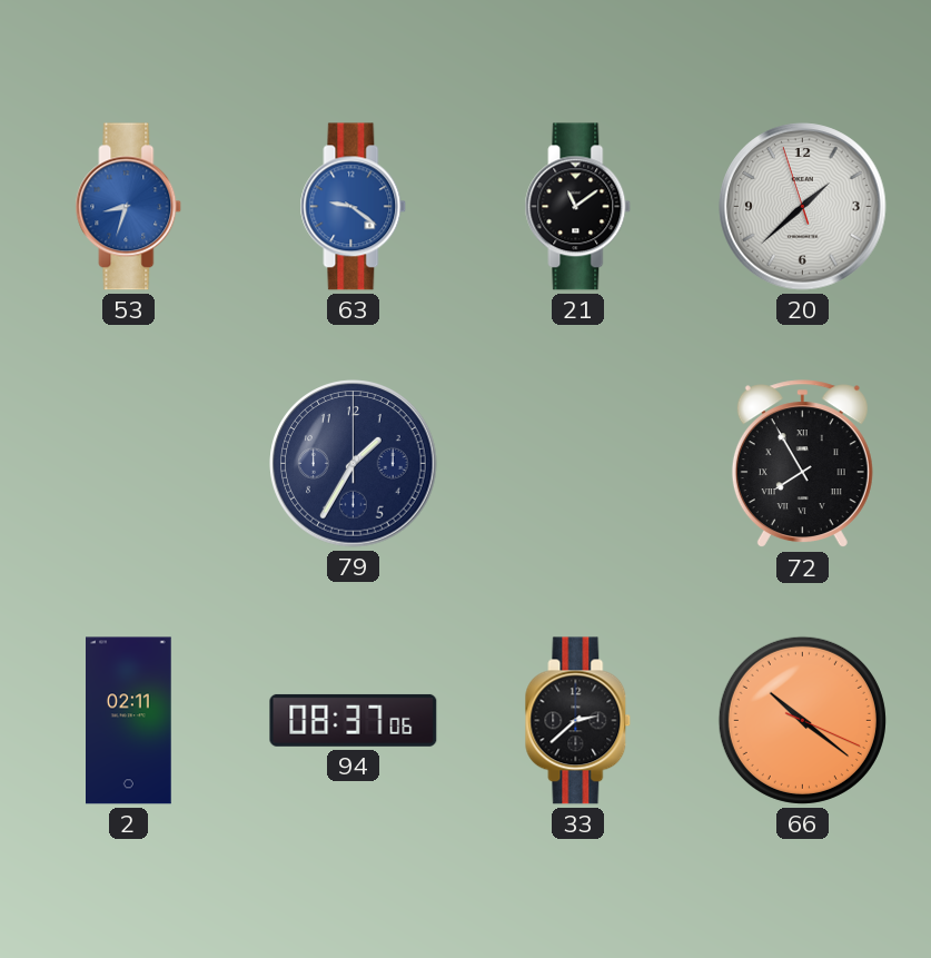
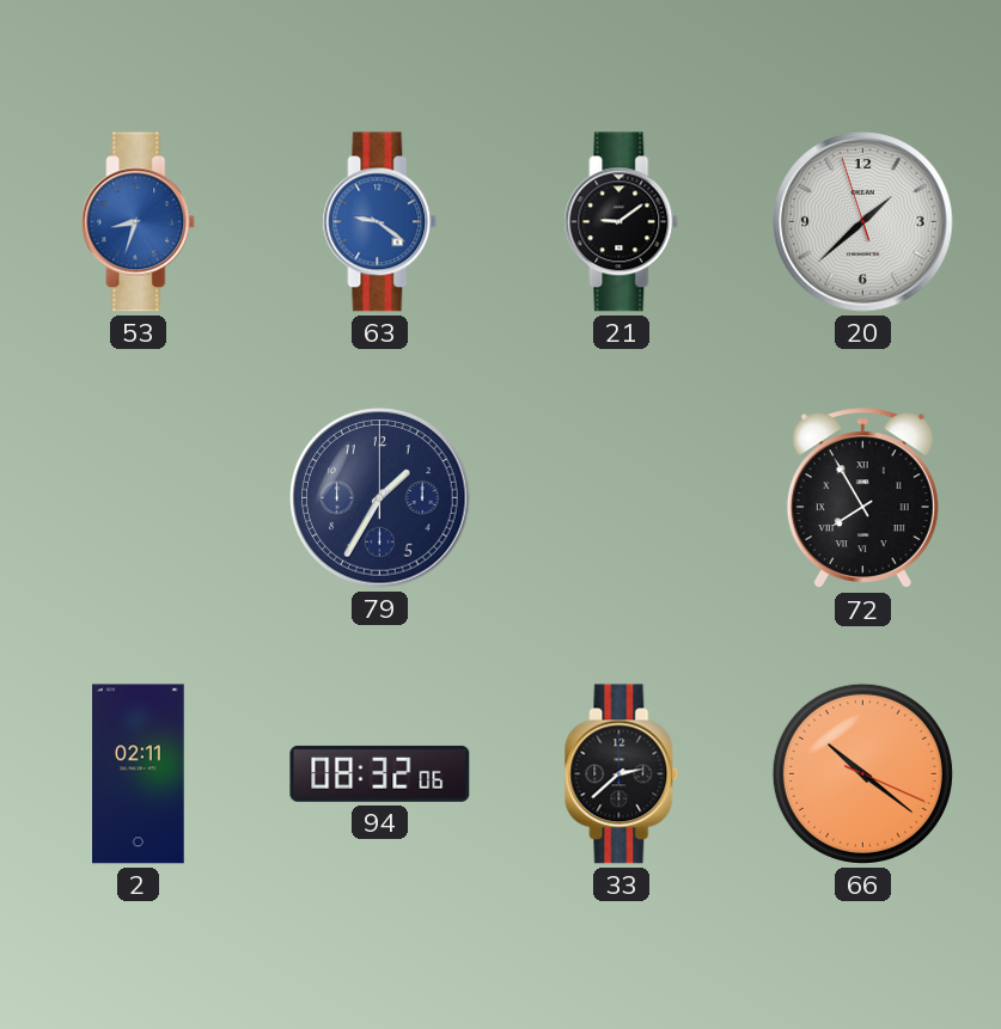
21: 11:09 -> 9:09 (622, 222)
94: 08:37 -> 08:32 (380, 773)
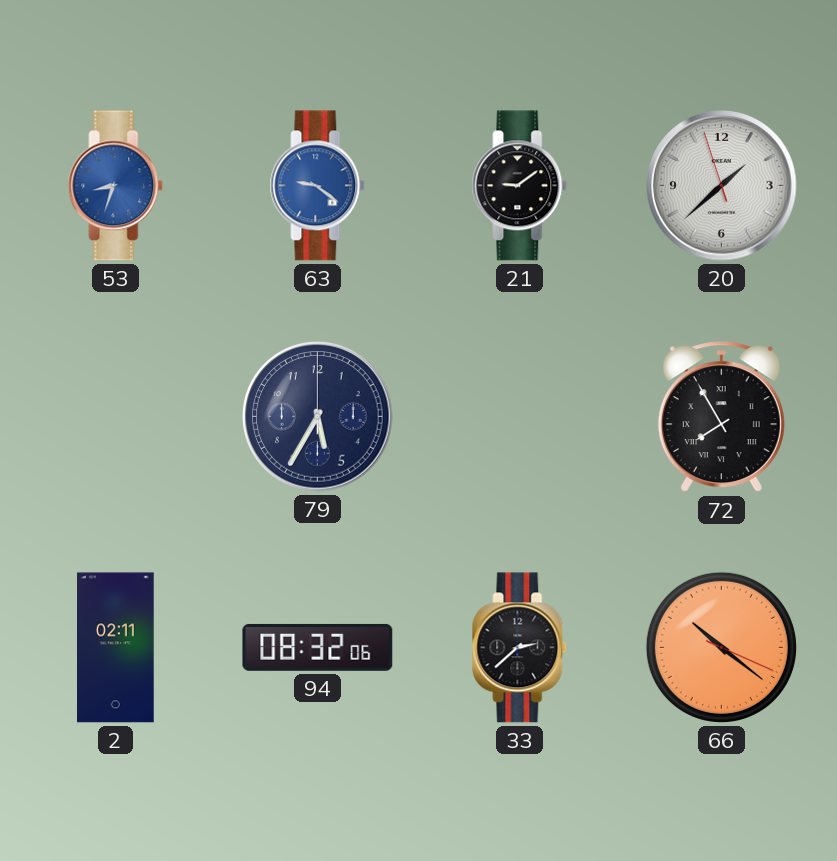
79: 1:35 -> 5:35 (318, 417)
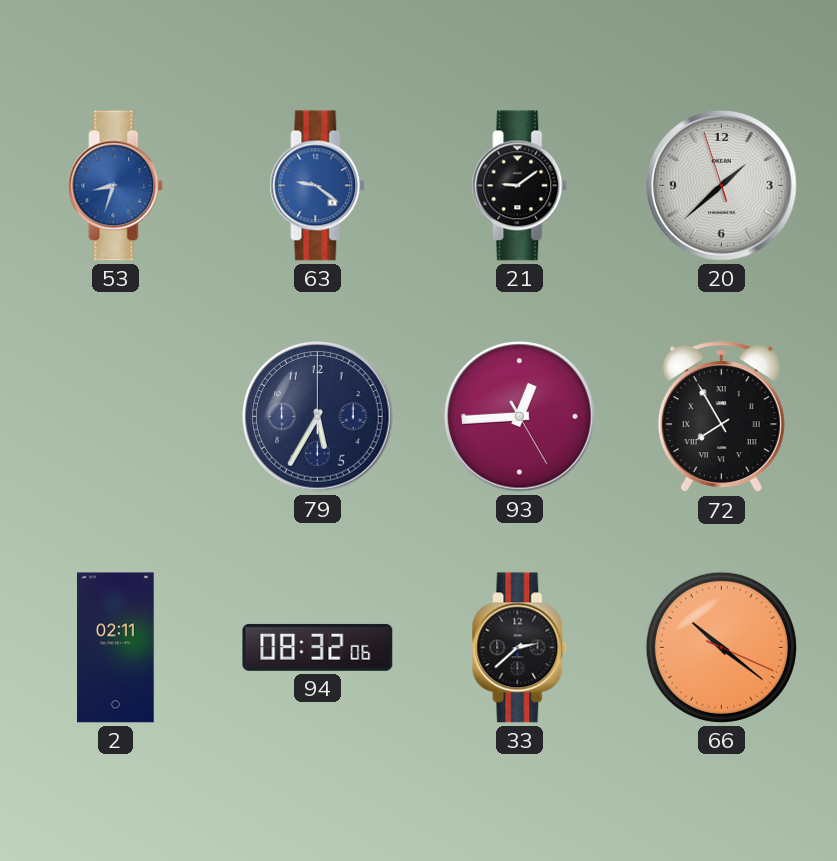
93: none -> 12:44 (520, 417)
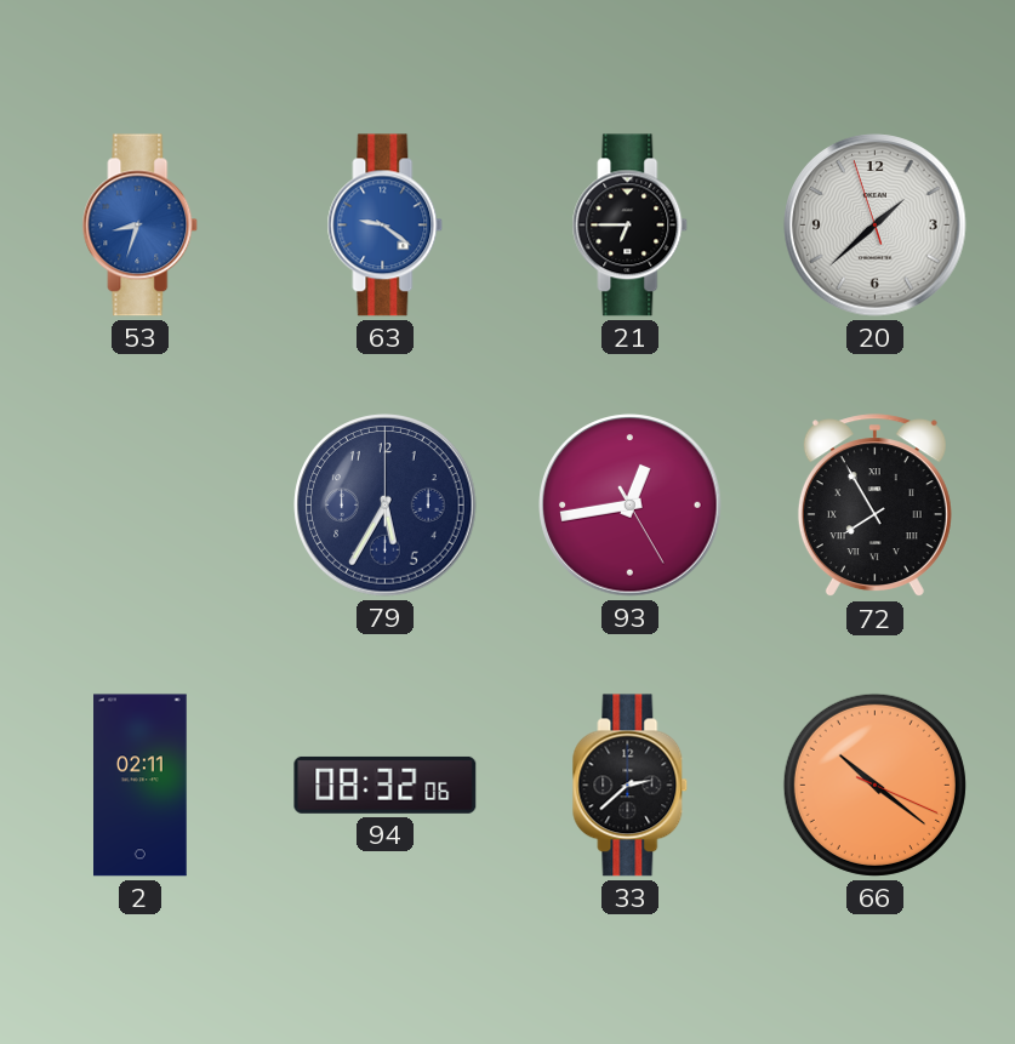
21: 9:09 -> 6:45 (631, 226)
93: 12:44 -> 12:43 (631, 506)
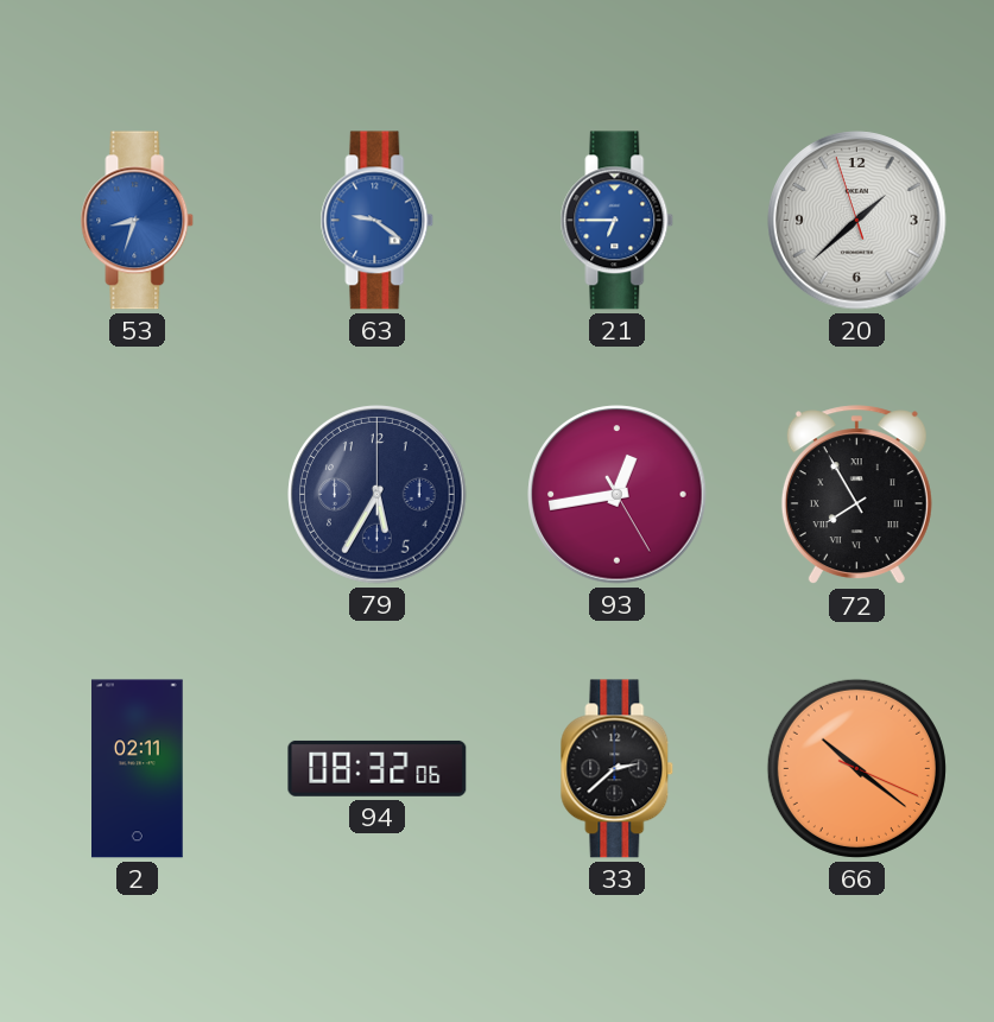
21 dial: black -> blue (618, 221)
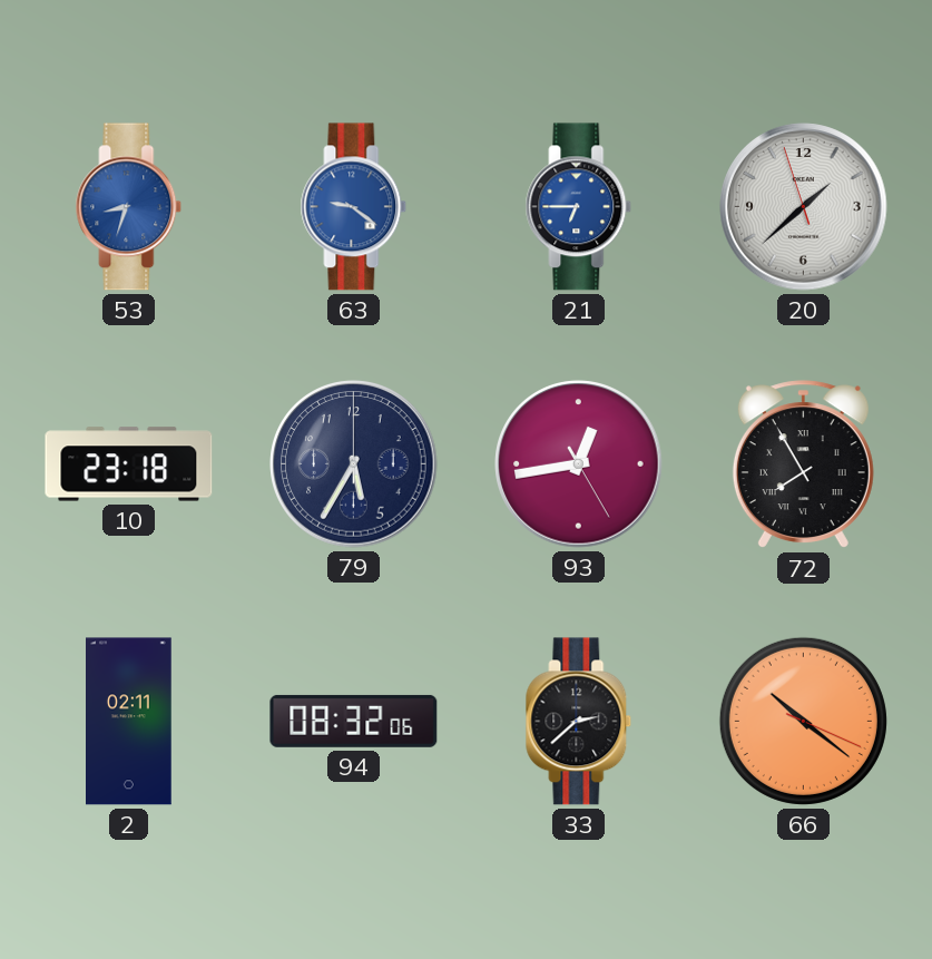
10: none -> 23:18 (129, 464)
